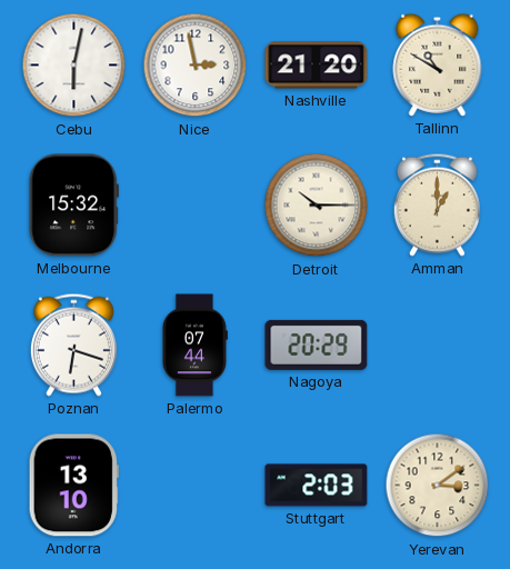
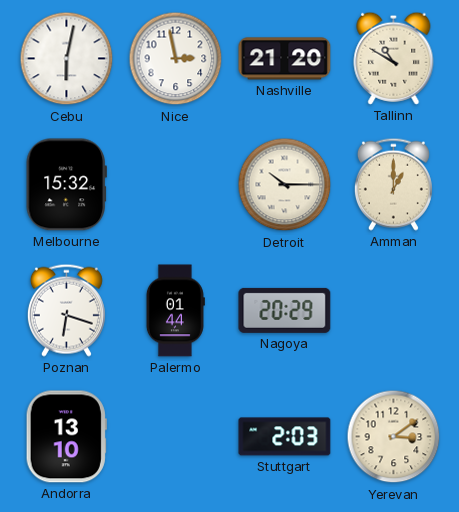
Palermo: 07:44 -> 01:44 (175, 311)
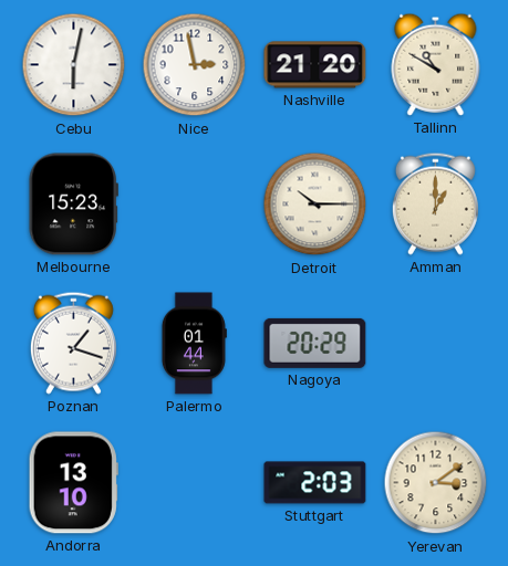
Melbourne: 15:32 -> 15:23 (73, 205)
Poznan: 6:18 -> 1:18 (73, 343)
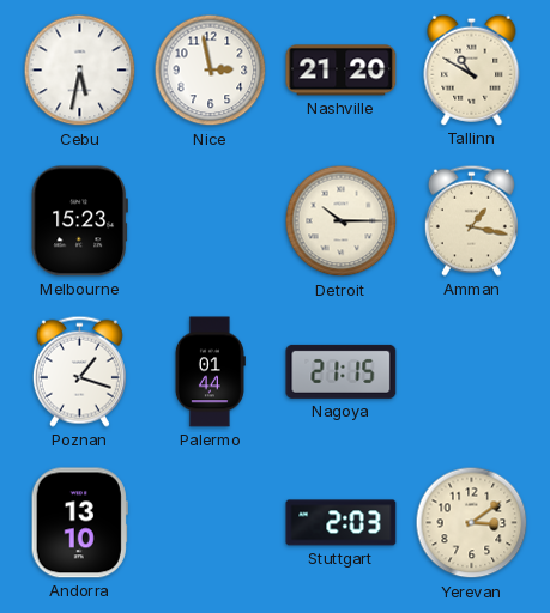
Cebu: 6:02 -> 5:32 (80, 71)
Amman: 1:00 -> 1:17 (471, 220)
Nagoya: 20:29 -> 21:15 (342, 371)
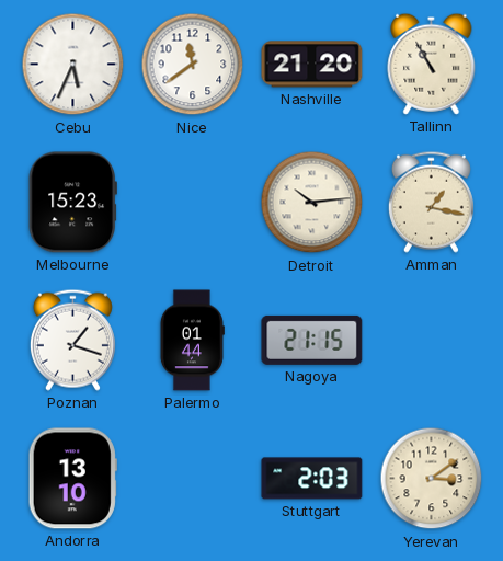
Cebu: 5:32 -> 5:34 (73, 65)
Nice: 2:58 -> 11:39 (193, 65)
Tallinn: 10:50 -> 10:55 (432, 64)
Detroit: 10:15 -> 10:14 (312, 203)
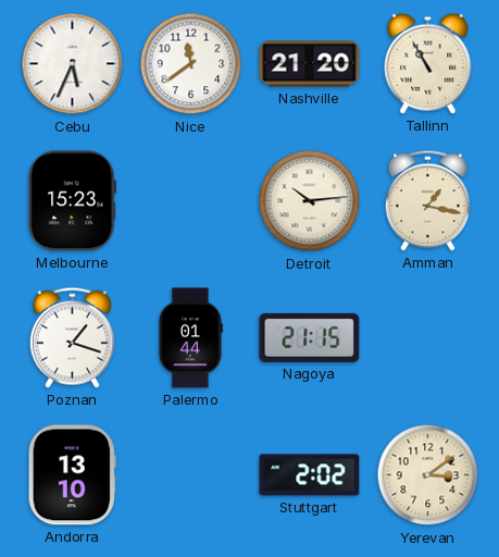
Stuttgart: 2:03 -> 2:02 (310, 475)
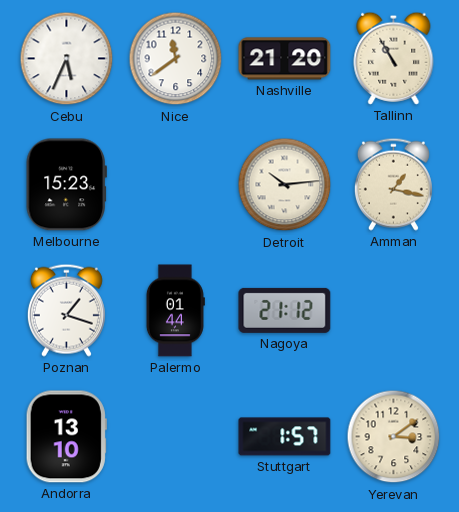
Nagoya: 21:15 -> 21:12 (285, 310)
Stuttgart: 2:02 -> 1:57 (285, 437)
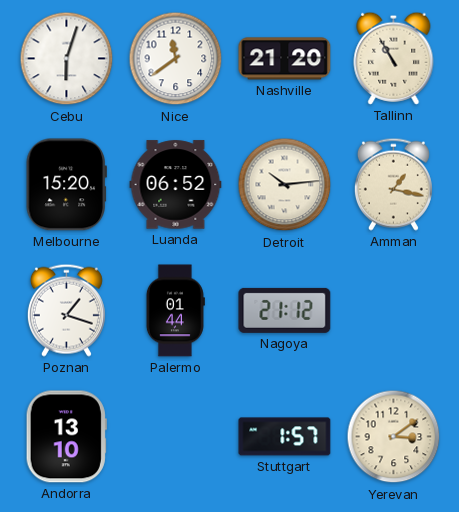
Cebu: 5:34 -> 6:03 (67, 59)
Melbourne: 15:23 -> 15:20 (66, 185)
Luanda: none -> 06:52 (176, 185)
